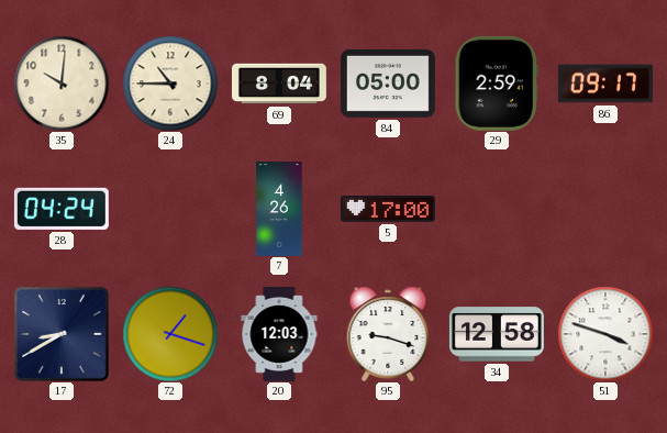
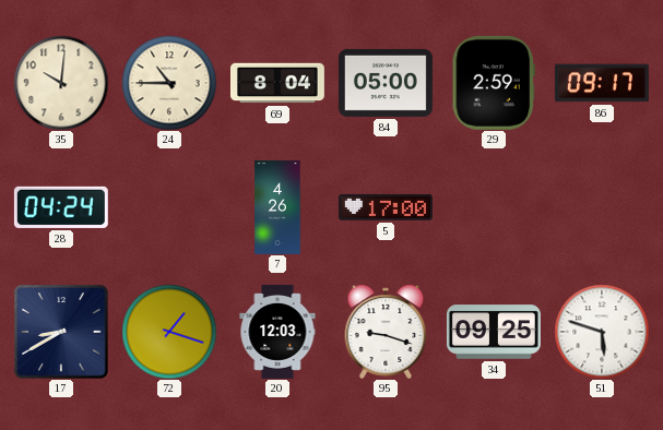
34: 12:58 -> 09:25 (494, 332)
51: 3:48 -> 5:48 (602, 332)
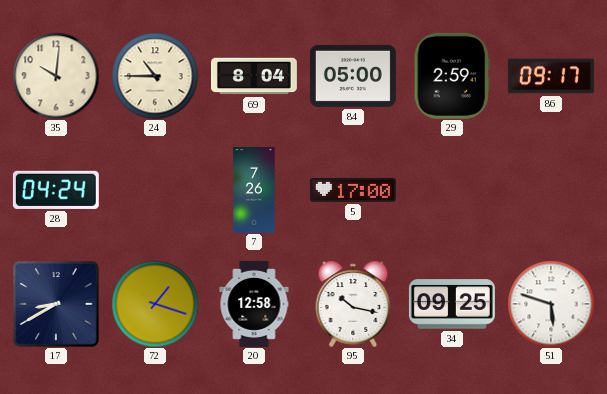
7: 4:26 -> 7:26 (254, 190)
20: 12:03 -> 12:58 (254, 304)
95: 9:18 -> 10:17 (353, 304)
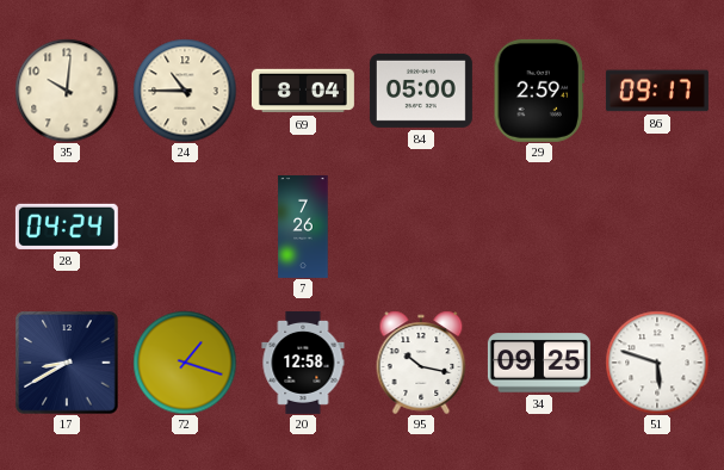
5: 17:00 -> none (353, 190)
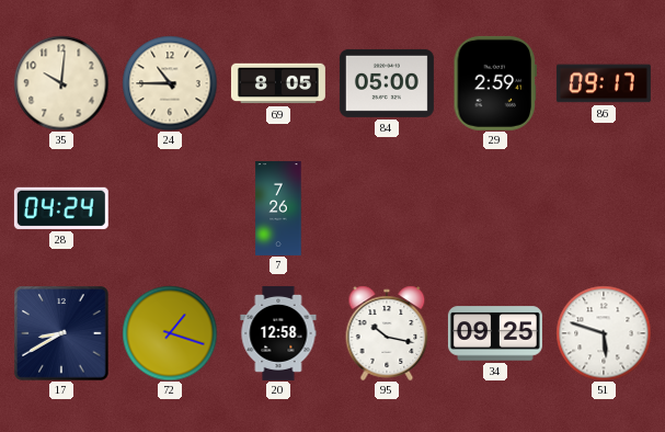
69: 8:04 -> 8:05 (278, 83)
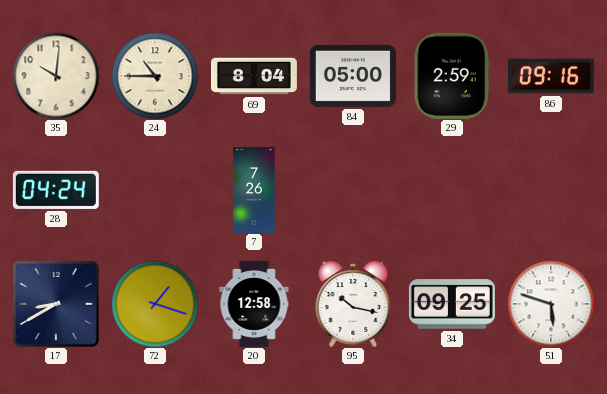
69: 8:05 -> 8:04 (254, 76)
86: 09:17 -> 09:16 (551, 76)
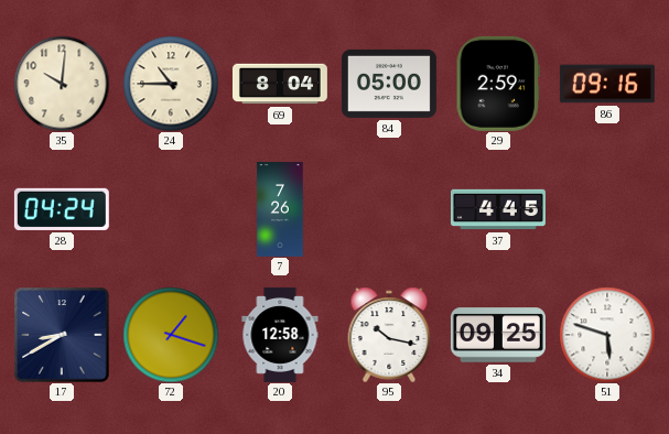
37: none -> 4:45 (498, 209)
